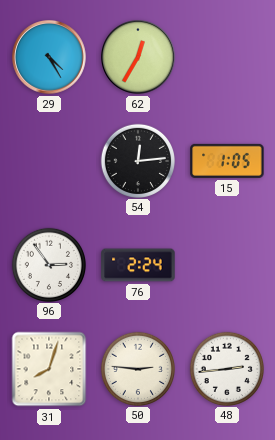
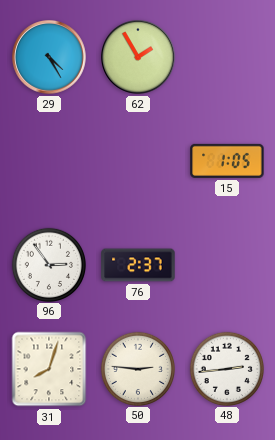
62: 12:35 -> 1:55 (139, 58)
54: 12:14 -> none (137, 160)
76: 2:24 -> 2:37 (138, 265)
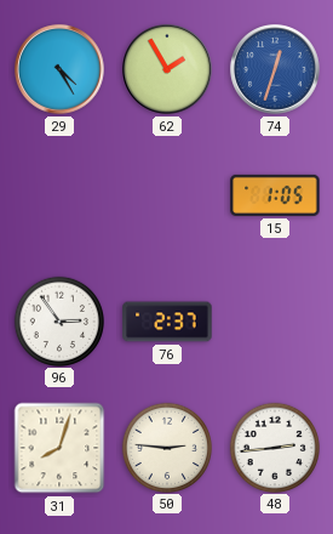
74: none -> 12:33 (276, 70)
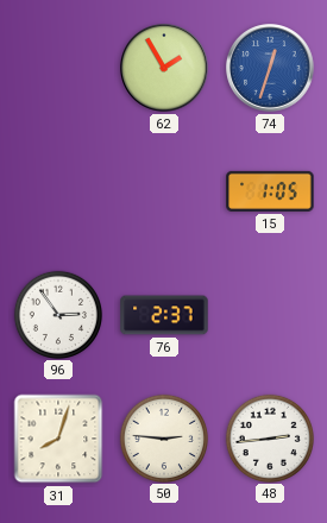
29: 4:25 -> none (61, 70)
